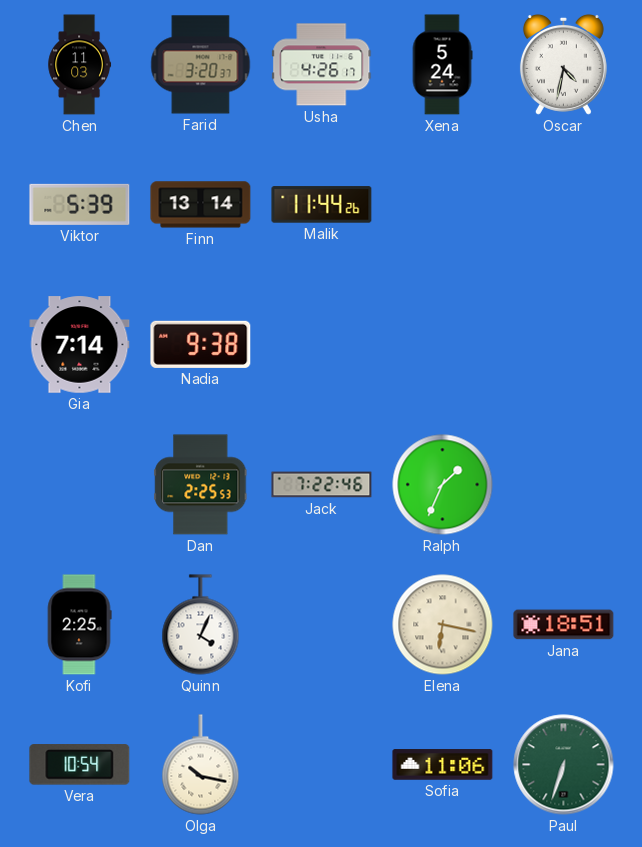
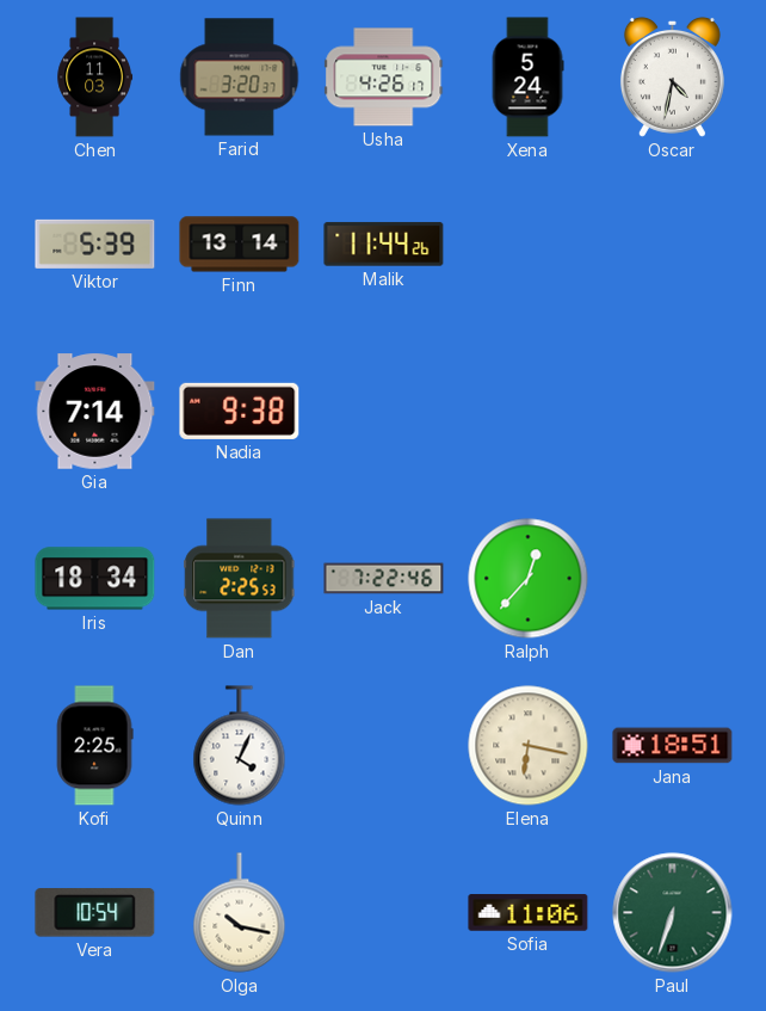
Iris: none -> 18:34 (95, 579)
Ralph: 1:34 -> 12:37 (529, 579)
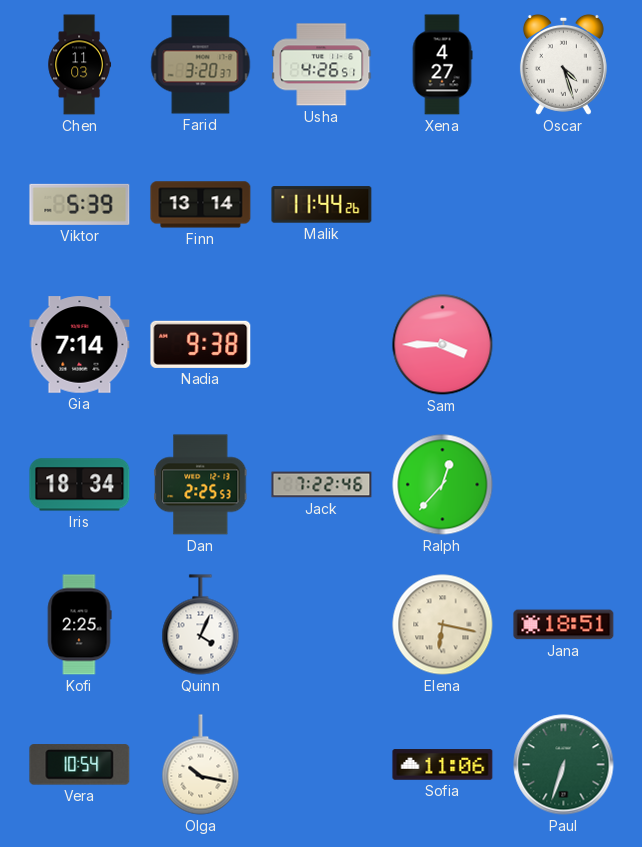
Usha: 4:26:17 -> 4:26:51 (322, 65)
Xena: 5:24 -> 4:27 (442, 65)
Oscar: 4:32 -> 4:27 (563, 64)
Sam: none -> 3:45 (443, 345)
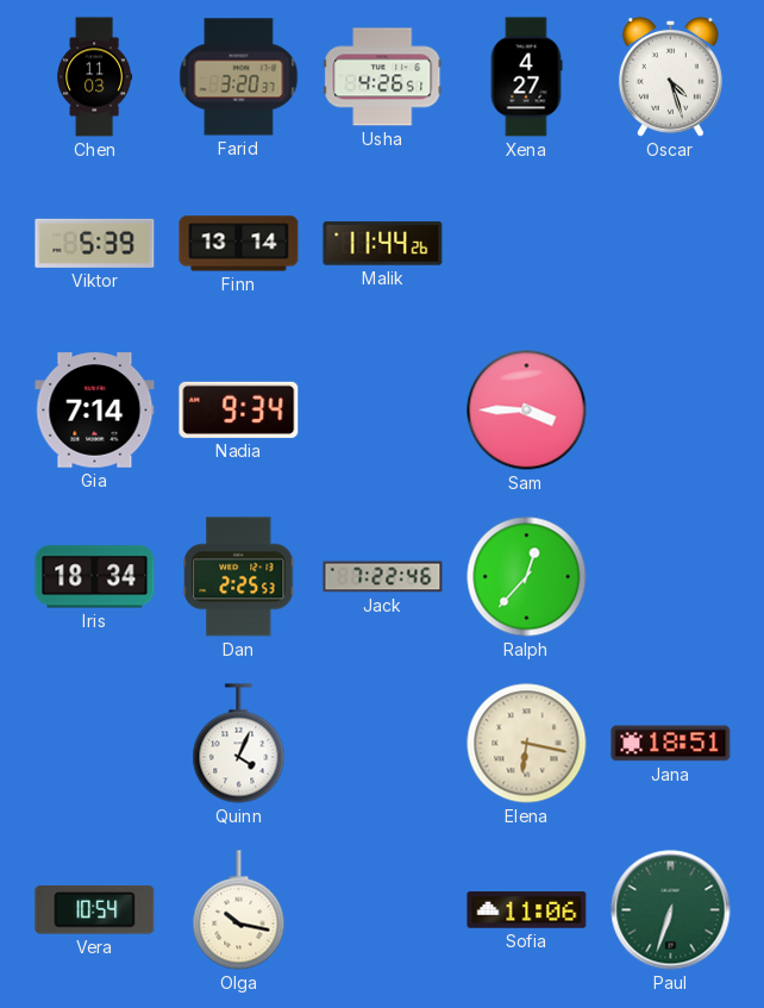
Nadia: 9:38 -> 9:34 (239, 409)
Kofi: 2:25 -> none (79, 625)
